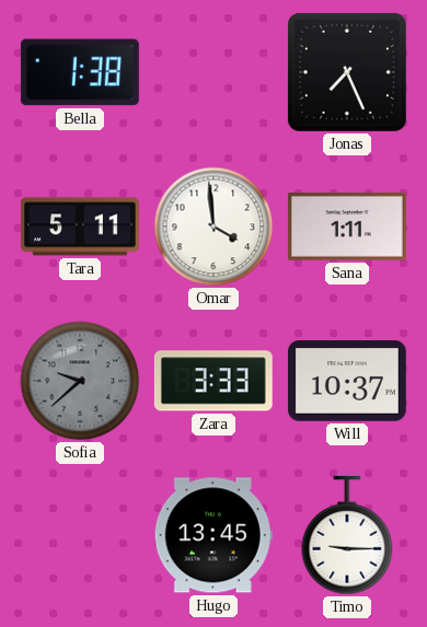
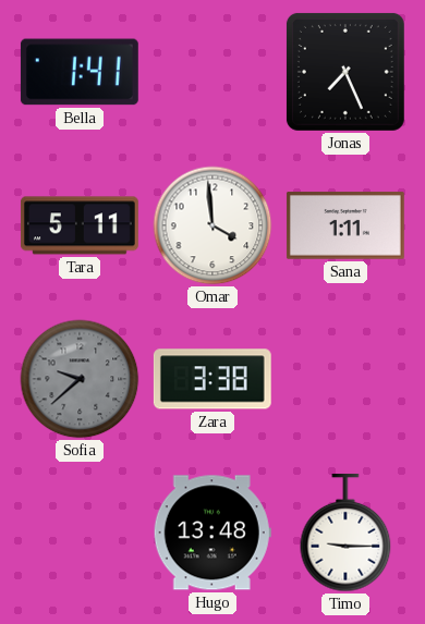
Bella: 1:38 -> 1:41 (80, 72)
Zara: 3:33 -> 3:38 (212, 379)
Will: 10:37 -> none (347, 381)
Hugo: 13:45 -> 13:48 (212, 533)
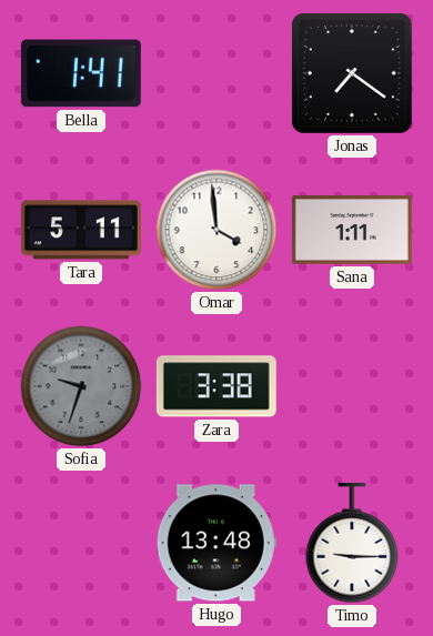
Jonas: 7:26 -> 7:21 (352, 73)
Sofia: 9:38 -> 9:33 (81, 386)
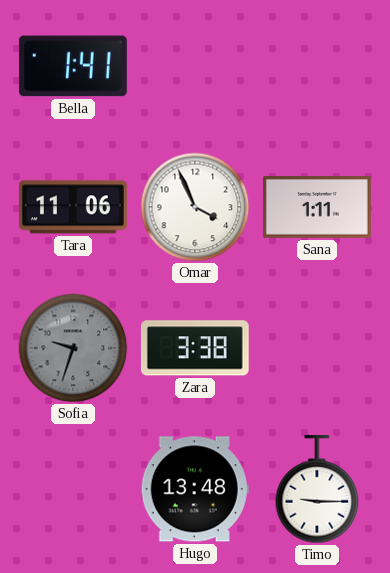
Jonas: 7:21 -> none (352, 73)
Tara: 5:11 -> 11:06 (73, 207)
Omar: 3:59 -> 3:56 (195, 207)
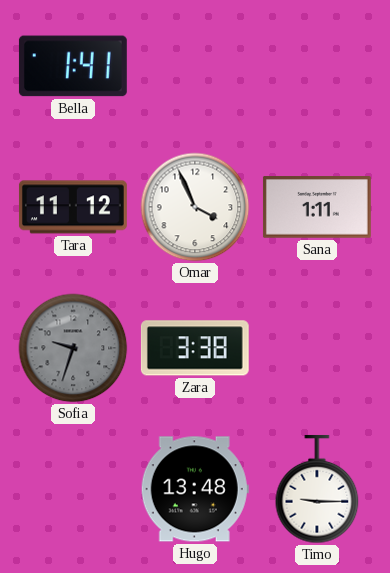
Tara: 11:06 -> 11:12 (73, 207)
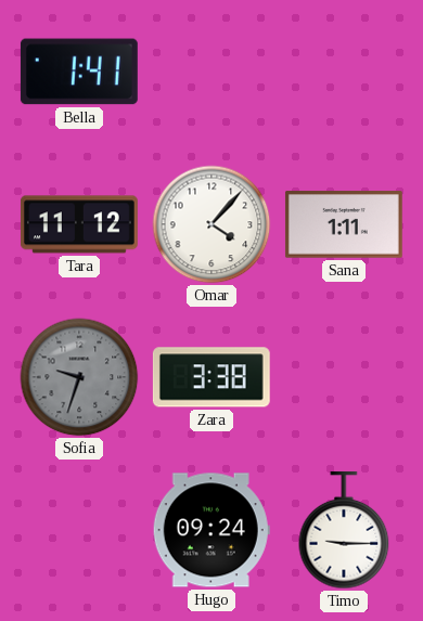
Omar: 3:56 -> 4:07 (211, 224)
Hugo: 13:48 -> 09:24 (211, 530)
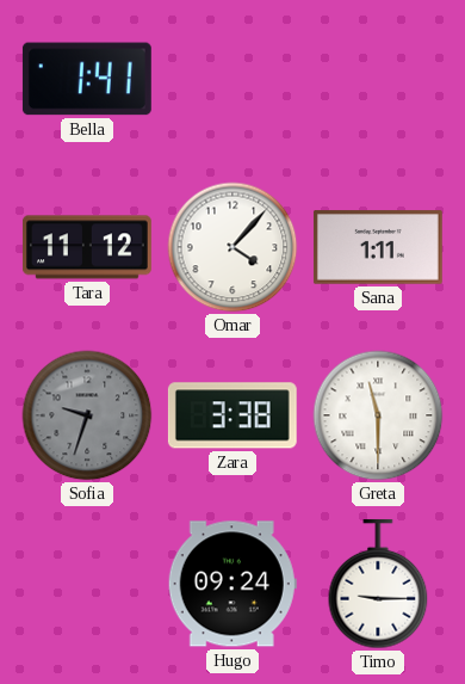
Greta: none -> 11:30 (378, 415)
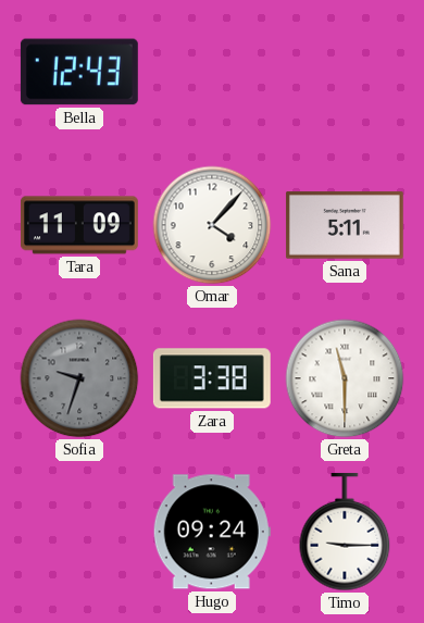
Bella: 1:41 -> 12:43 (79, 72)
Tara: 11:12 -> 11:09 (79, 225)
Sana: 1:11 -> 5:11 (345, 225)
